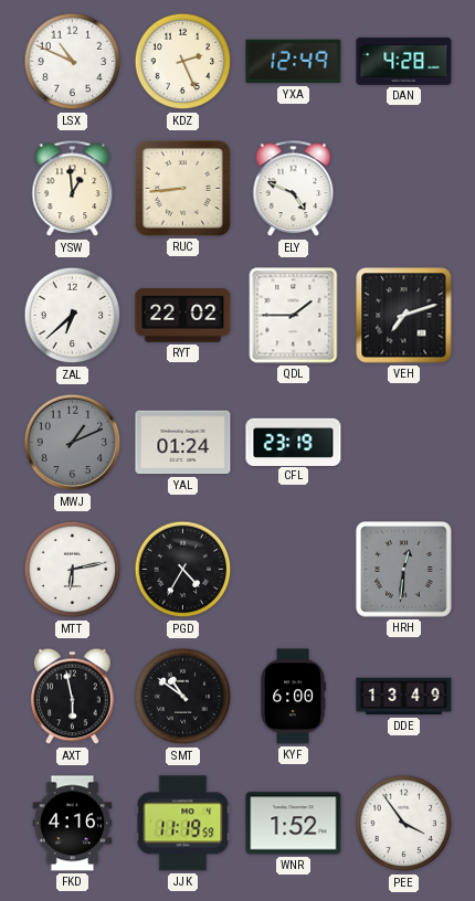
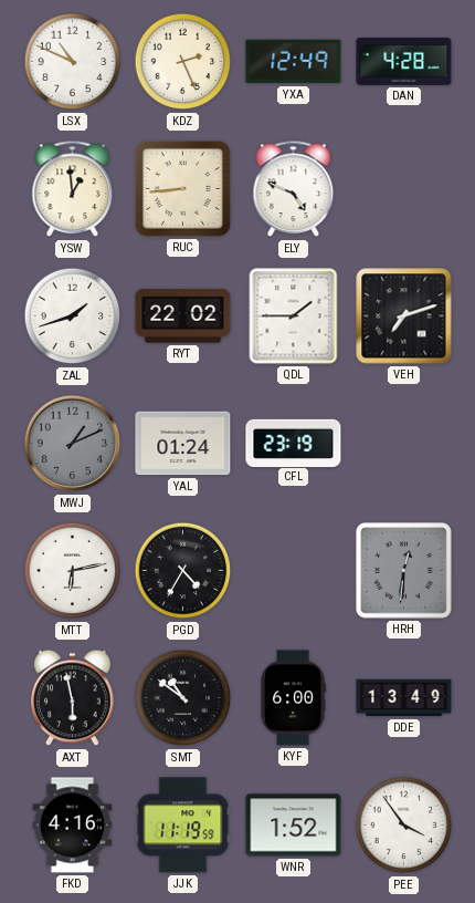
ZAL: 6:38 -> 1:42 (73, 316)
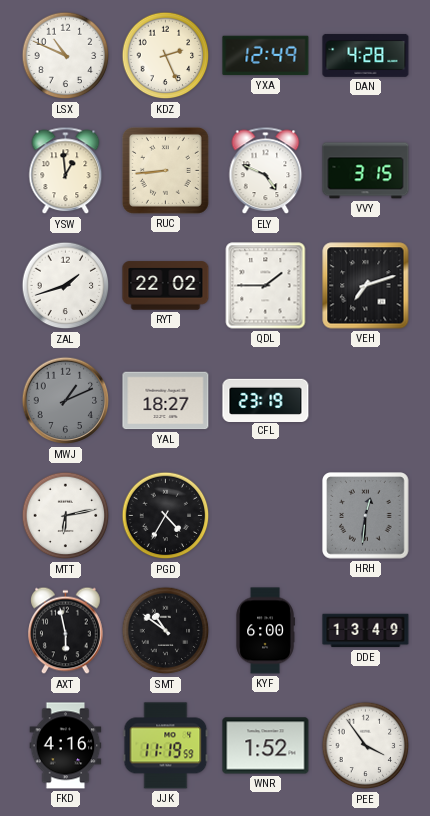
VVY: none -> 3:15 (366, 171)
YAL: 01:24 -> 18:27 (166, 401)
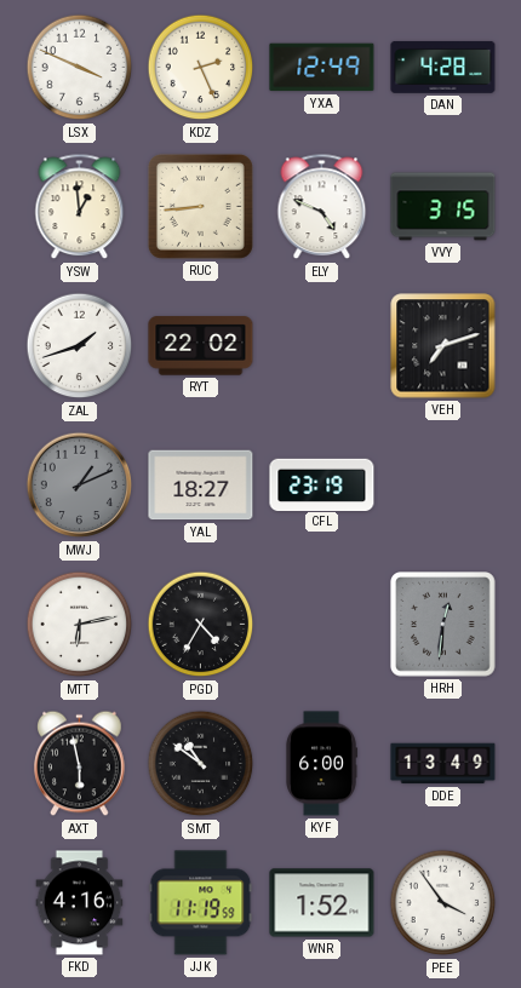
LSX: 10:49 -> 3:49 (80, 68)
QDL: 1:45 -> none (266, 286)
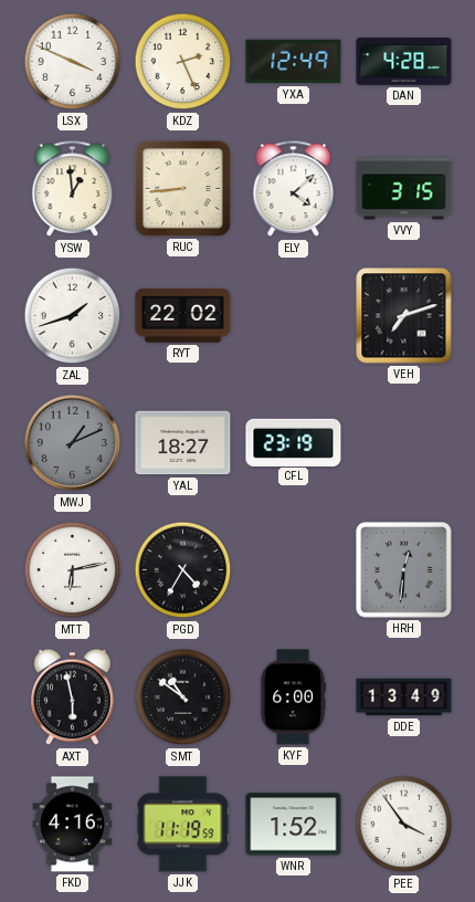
ELY: 4:49 -> 4:08 (294, 189)
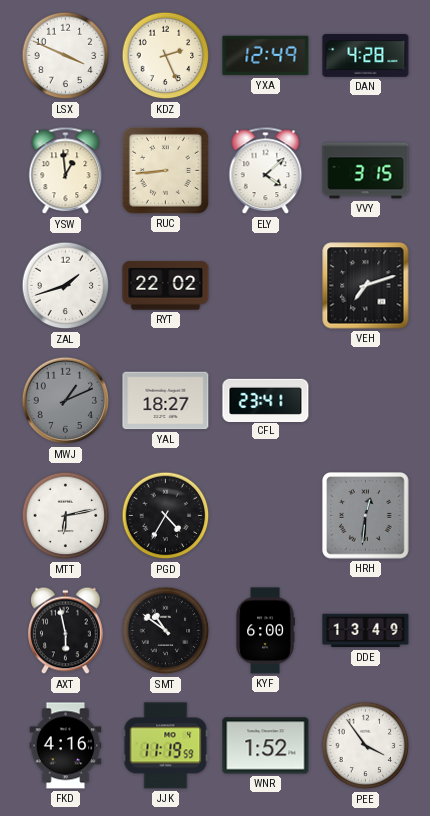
CFL: 23:19 -> 23:41 (266, 400)
